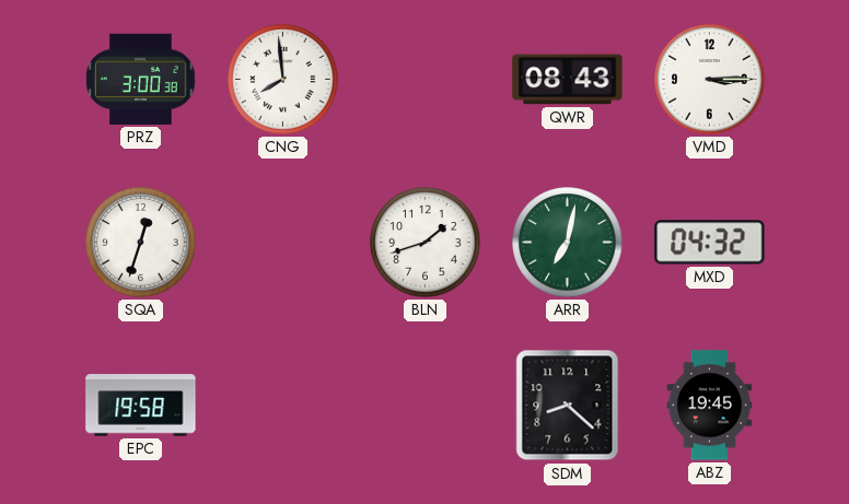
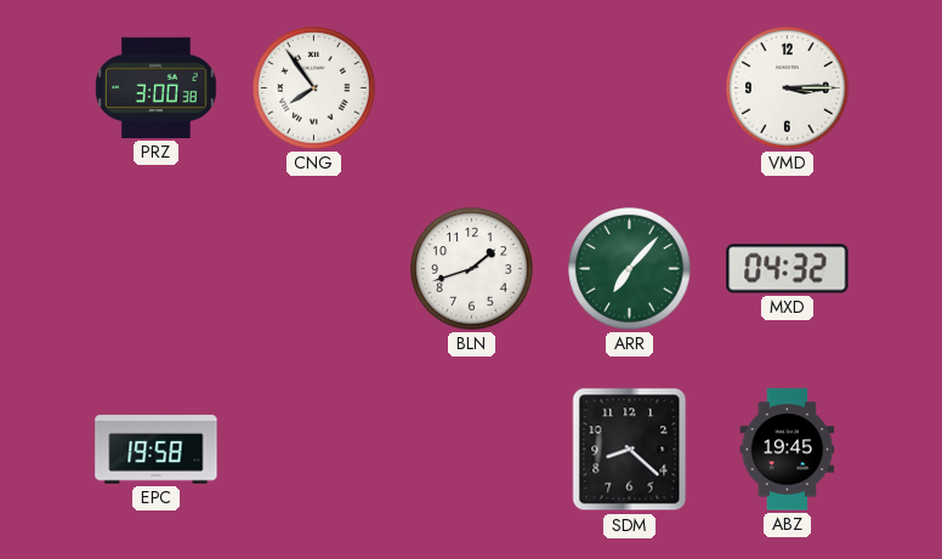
CNG: 7:59 -> 7:54 (314, 89)
QWR: 08:43 -> none (568, 80)
SQA: 12:33 -> none (141, 243)
ARR: 7:02 -> 7:07 (630, 269)
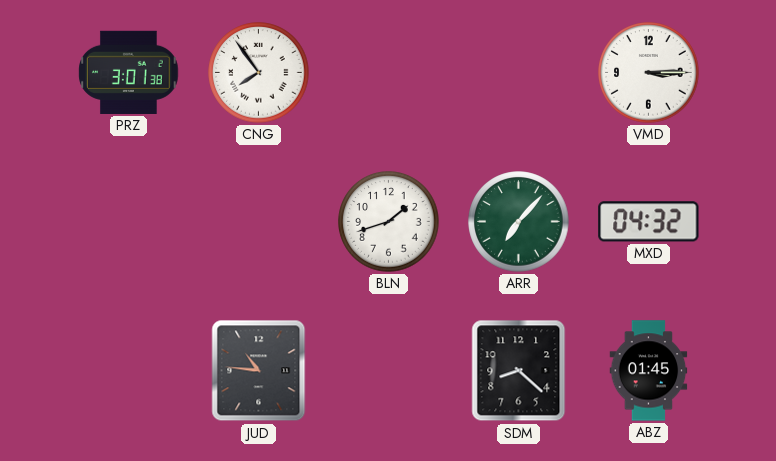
PRZ: 3:00 -> 3:01 (129, 72)
EPC: 19:58 -> none (157, 450)
JUD: none -> 10:46 (259, 371)
ABZ: 19:45 -> 01:45 (649, 371)
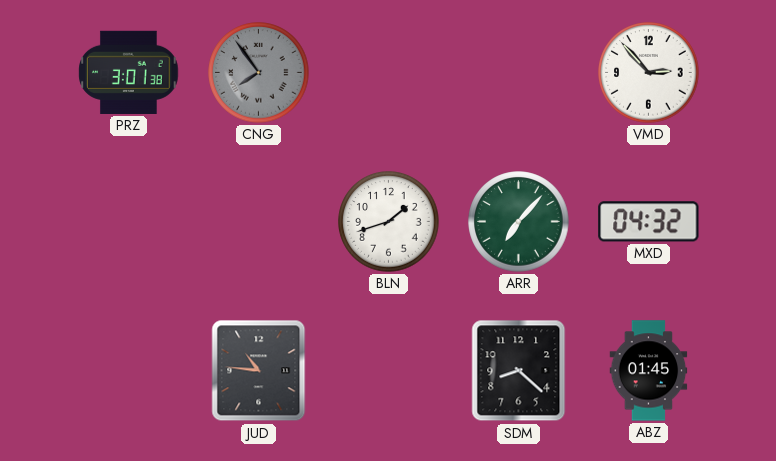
CNG dial: white -> grey (259, 73)
VMD: 3:15 -> 2:53 (649, 73)
